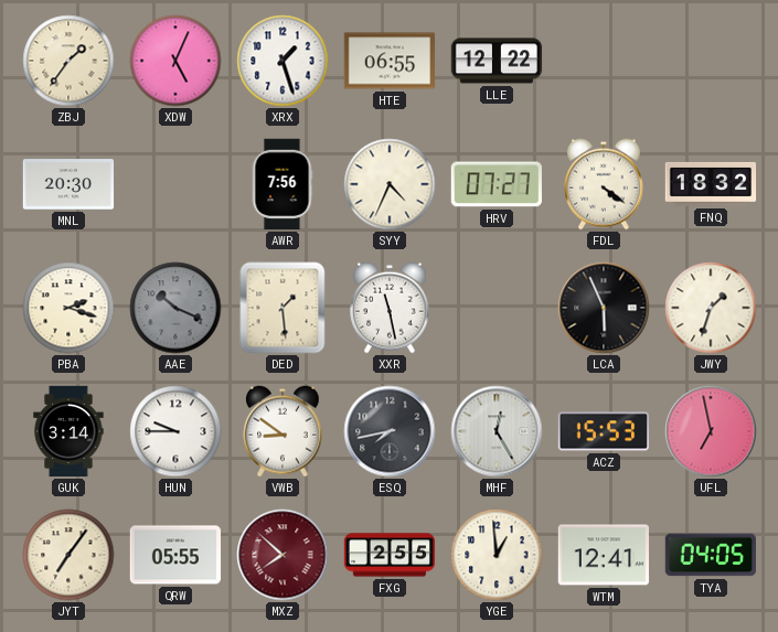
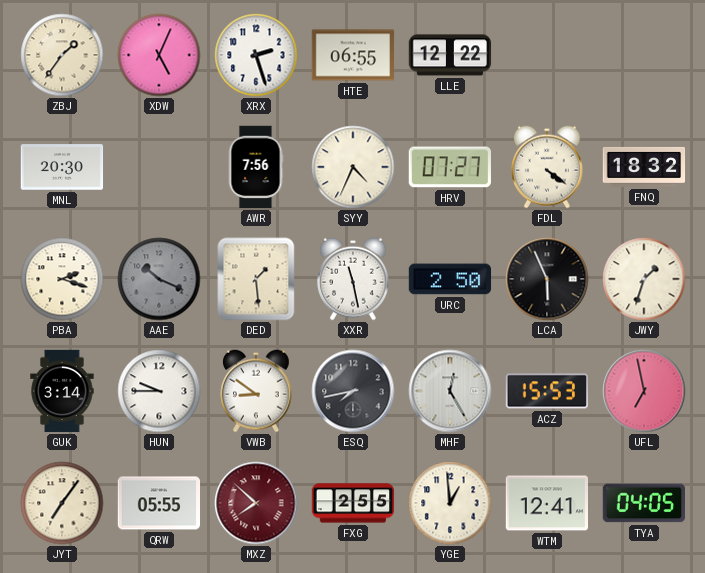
XRX: 1:27 -> 2:27 (256, 55)
URC: none -> 2:50 (450, 279)
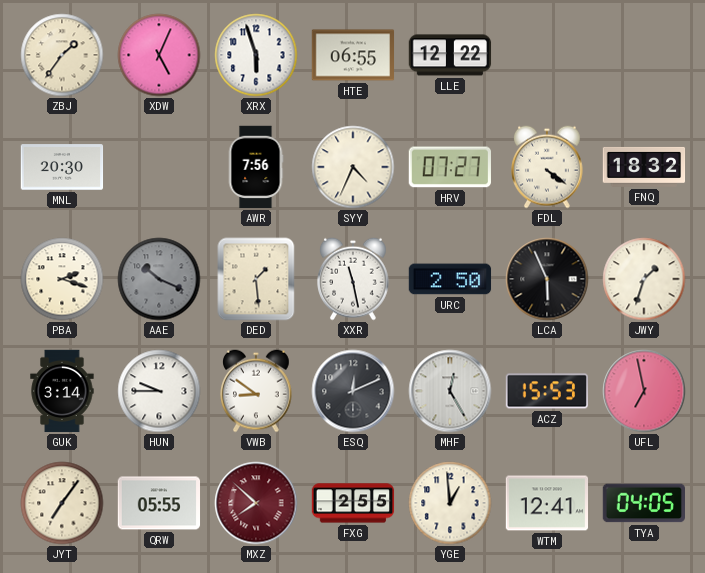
XRX: 2:27 -> 5:57 (256, 55)
ESQ: 7:43 -> 12:11 (353, 391)
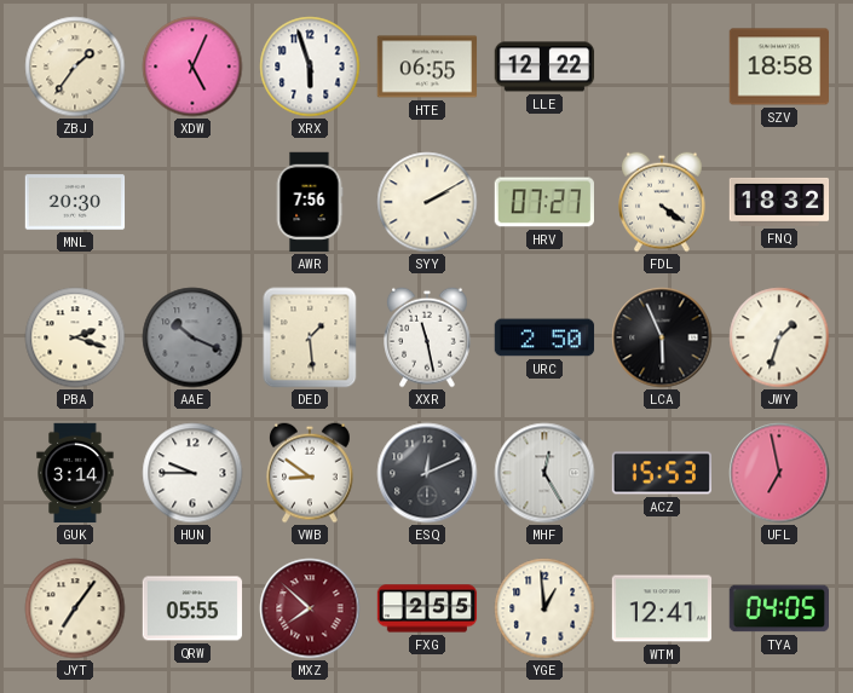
SZV: none -> 18:58 (779, 67)
SYY: 4:34 -> 2:10 (427, 202)
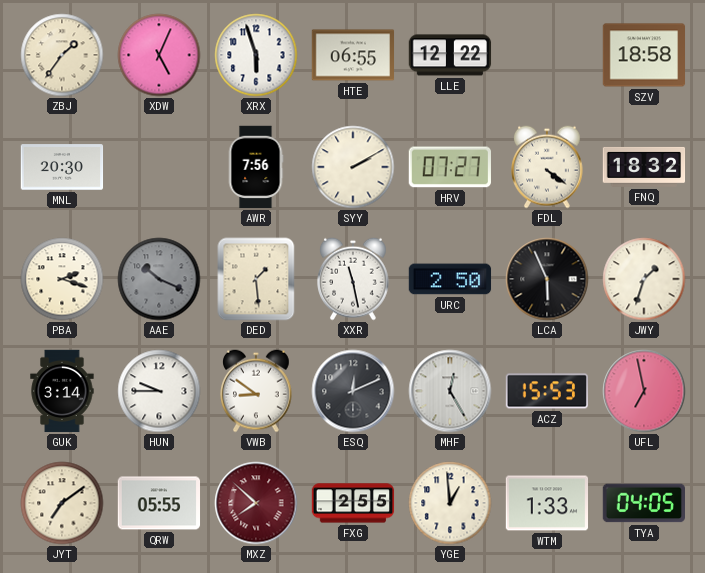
JYT: 7:06 -> 7:09 (62, 503)
WTM: 12:41 -> 1:33 (547, 503)
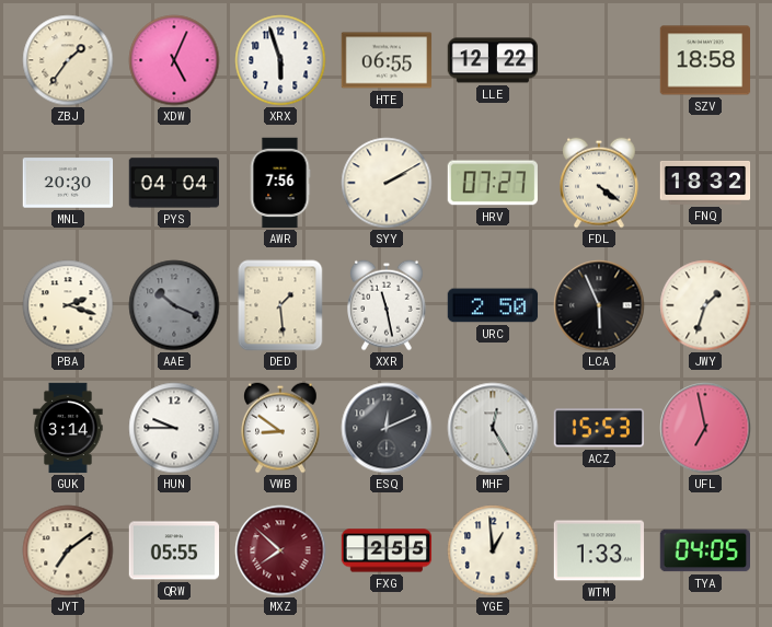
PYS: none -> 04:04 (173, 183)
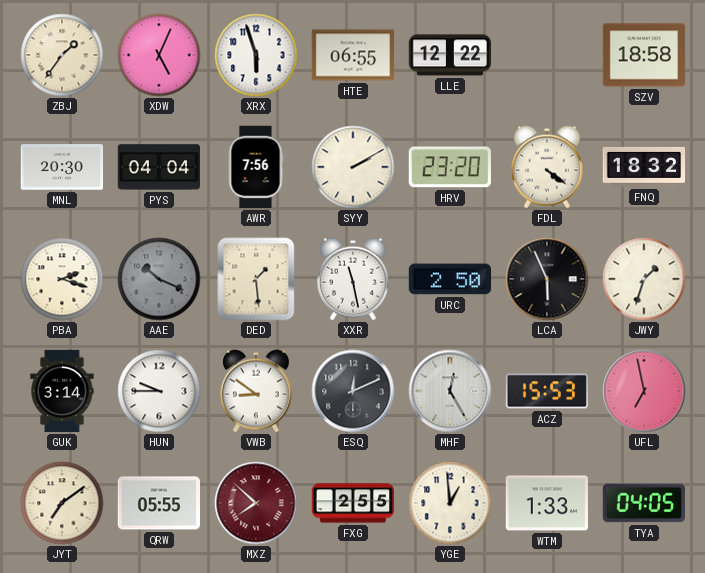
HRV: 07:27 -> 23:20 (449, 167)
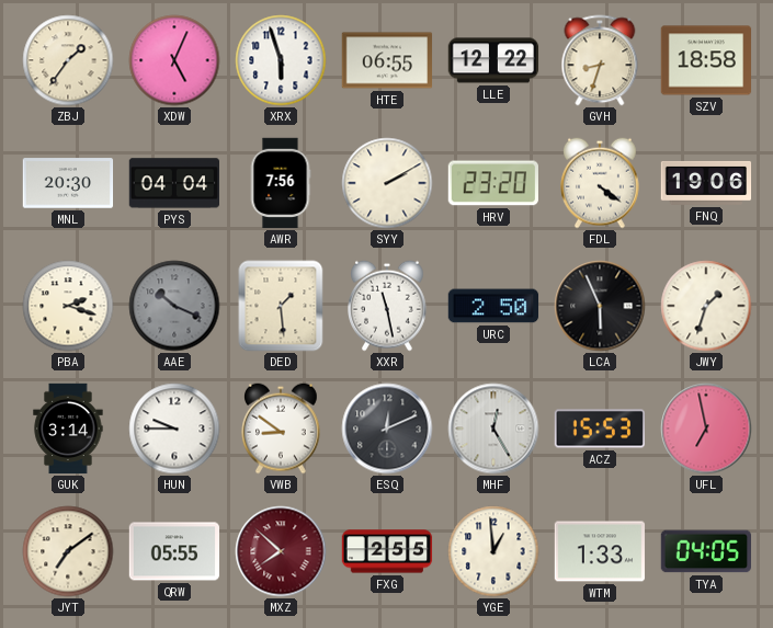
GVH: none -> 8:33 (600, 60)
FNQ: 18:32 -> 19:06 (706, 183)
